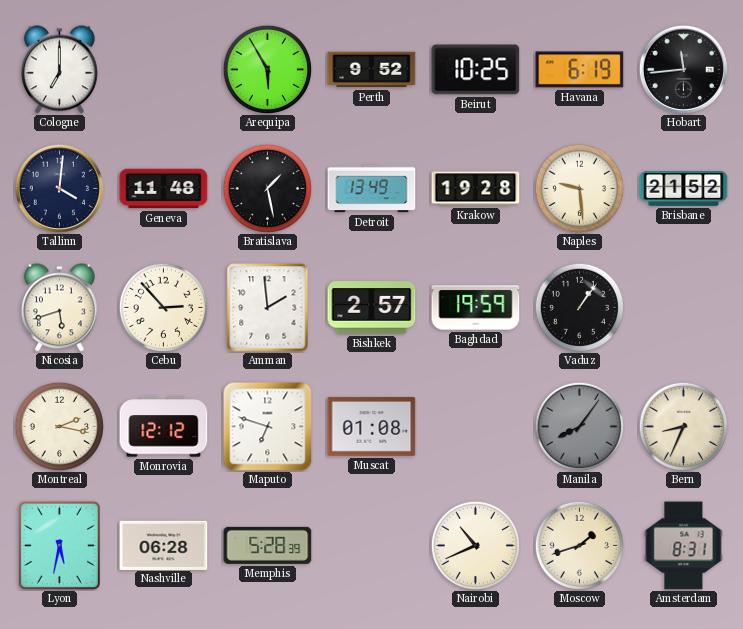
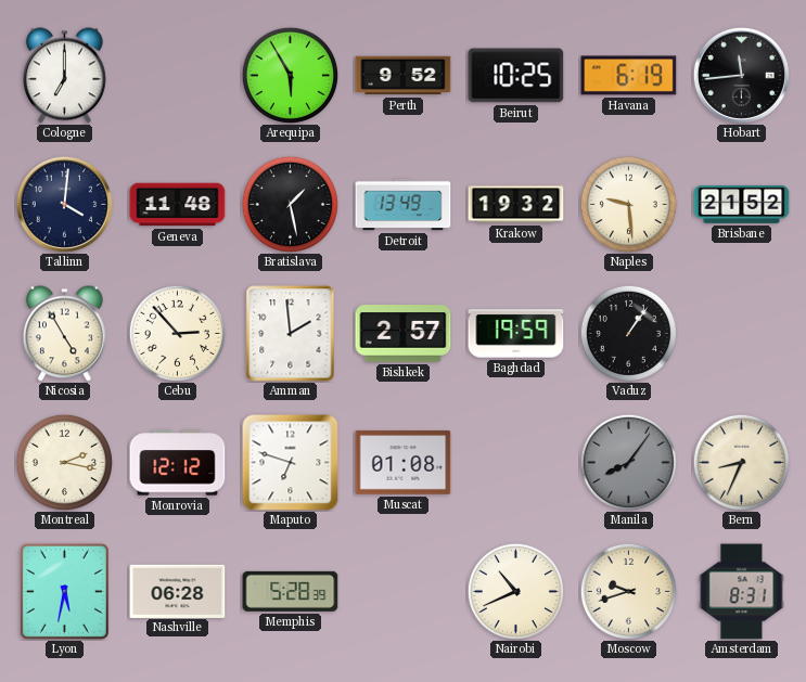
Krakow: 19:28 -> 19:32 (516, 205)
Nicosia: 5:42 -> 4:55 (64, 334)
Moscow: 1:42 -> 9:42 (628, 591)
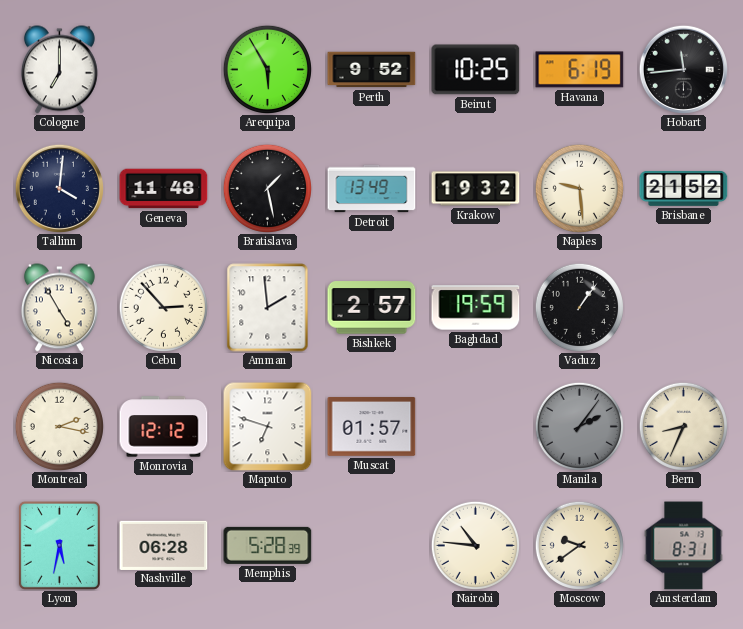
Muscat: 01:08 -> 01:57 (372, 427)
Manila: 8:06 -> 2:06 (579, 426)
Nairobi: 10:41 -> 10:46 (475, 545)
Moscow: 9:42 -> 9:39 (579, 545)
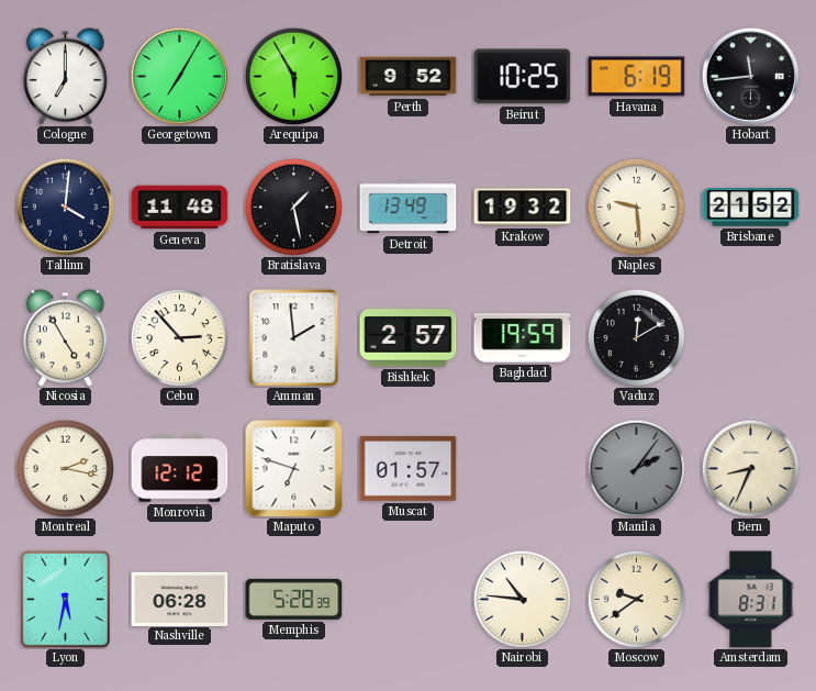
Georgetown: none -> 7:05 (179, 76)
Vaduz: 1:06 -> 12:10 (636, 337)
